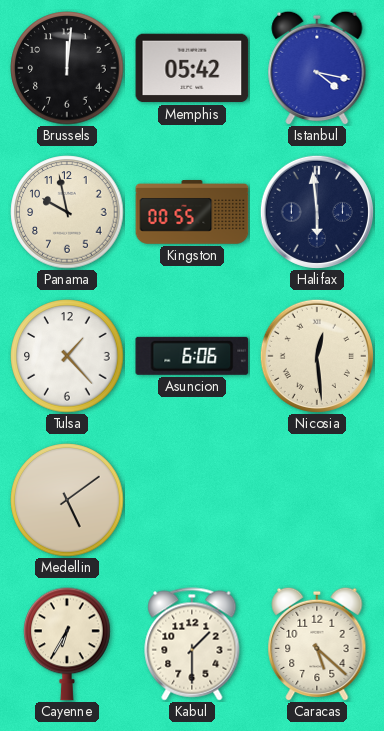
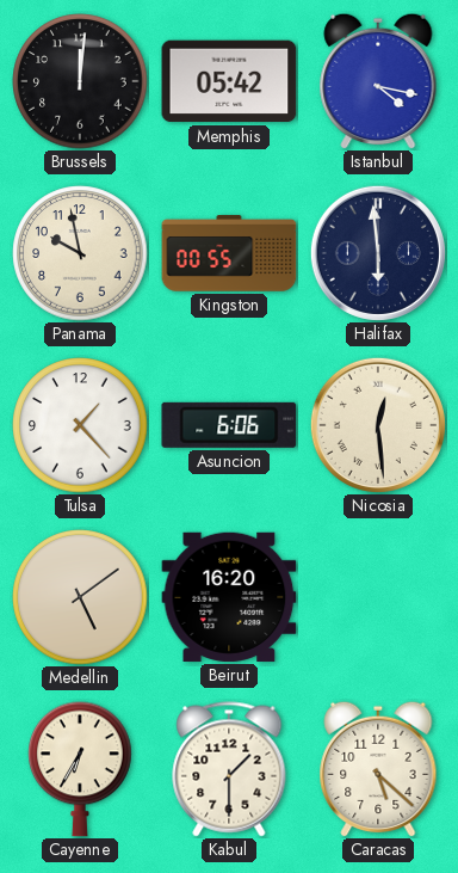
Beirut: none -> 16:20 (229, 597)
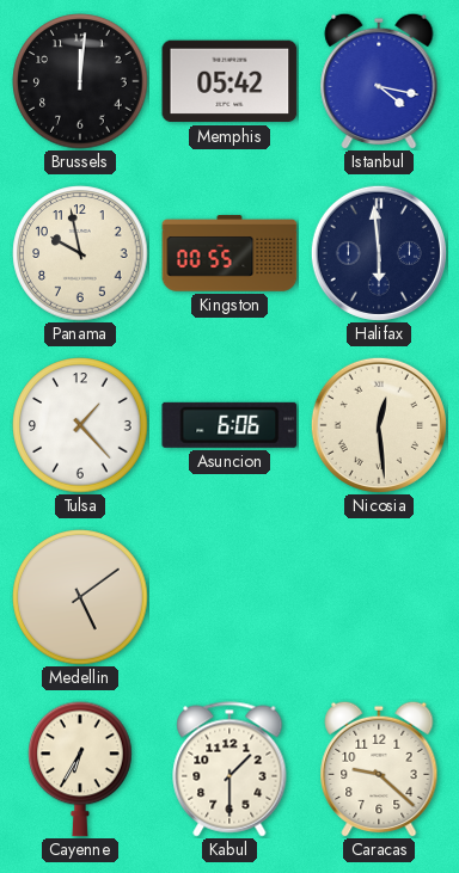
Beirut: 16:20 -> none (229, 597)
Caracas: 5:22 -> 9:22 (379, 769)
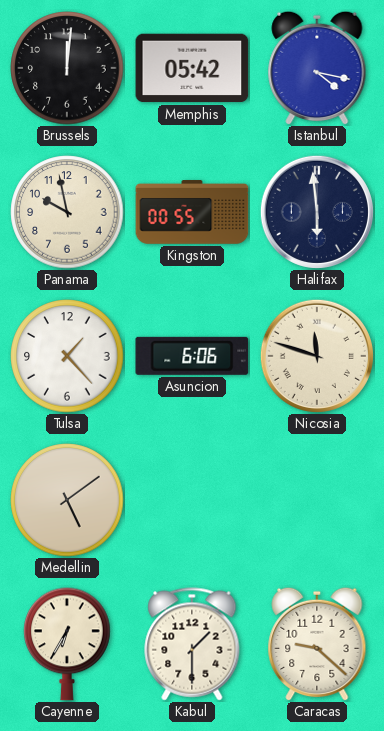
Nicosia: 12:29 -> 11:48 (317, 356)
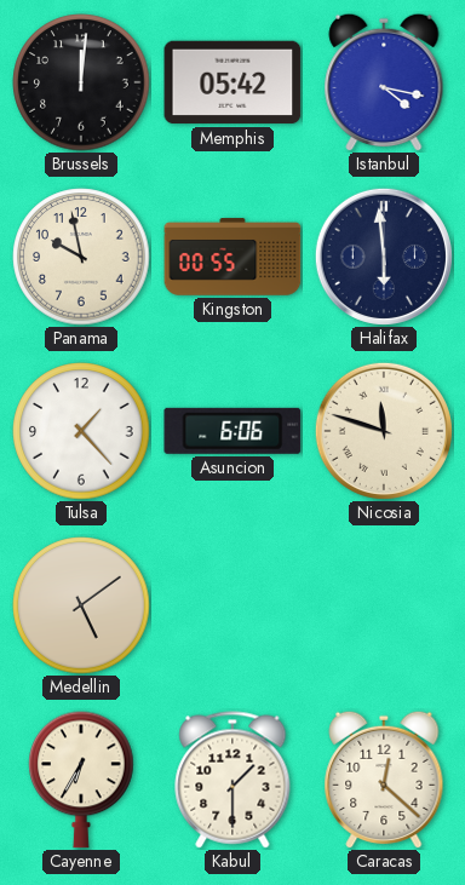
Caracas: 9:22 -> 12:22 (384, 780)
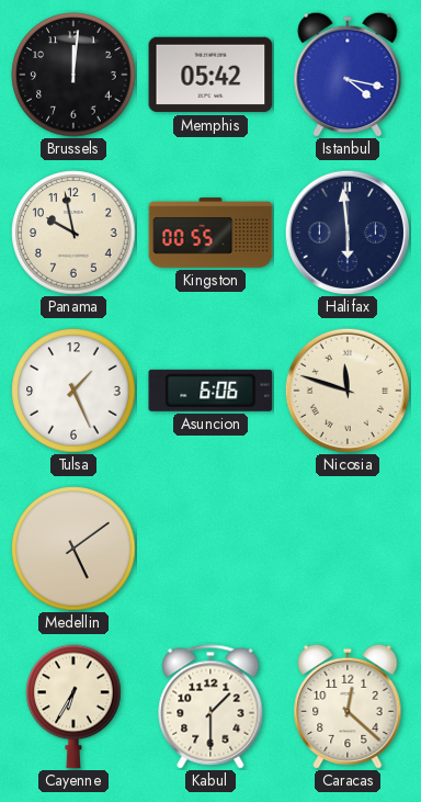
Tulsa: 1:23 -> 1:26 (73, 391)
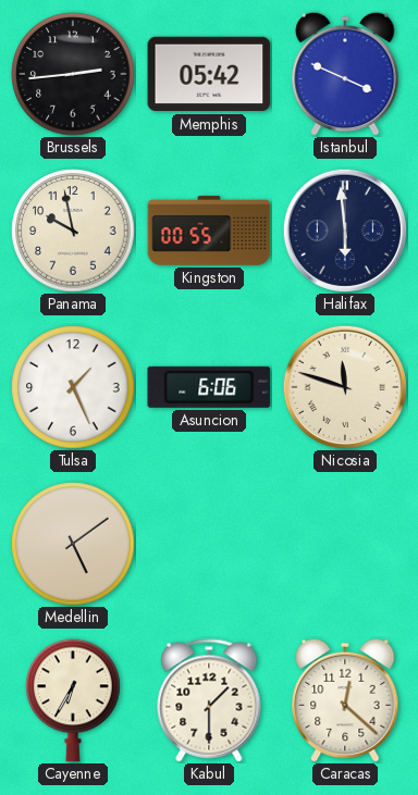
Brussels: 12:01 -> 2:44 (73, 74)
Istanbul: 4:17 -> 3:49 (345, 74)
